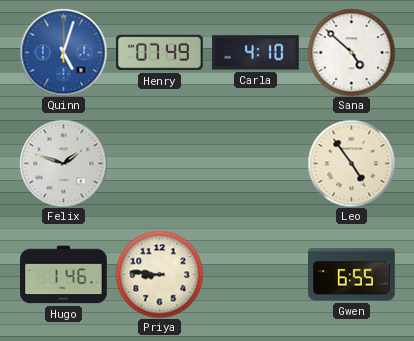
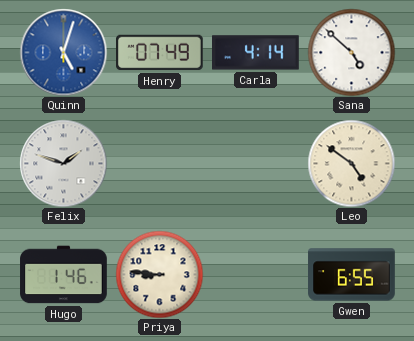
Carla: 4:10 -> 4:14 (256, 53)
Leo: 4:54 -> 4:51 (351, 163)
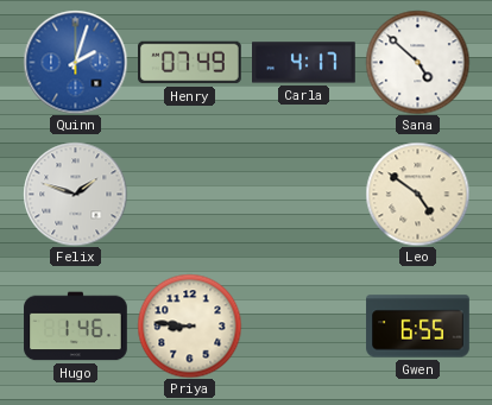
Quinn: 5:03 -> 2:03 (75, 62)
Carla: 4:14 -> 4:17 (304, 63)
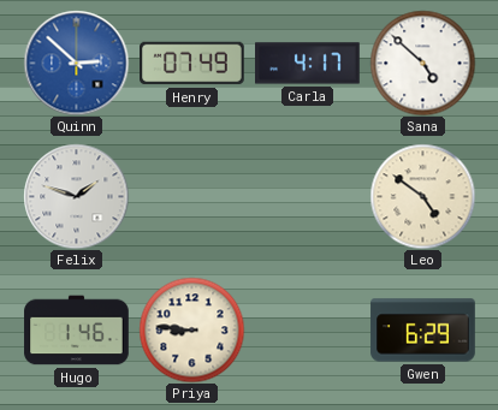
Quinn: 2:03 -> 2:52 (76, 63)
Gwen: 6:55 -> 6:29 (423, 331)
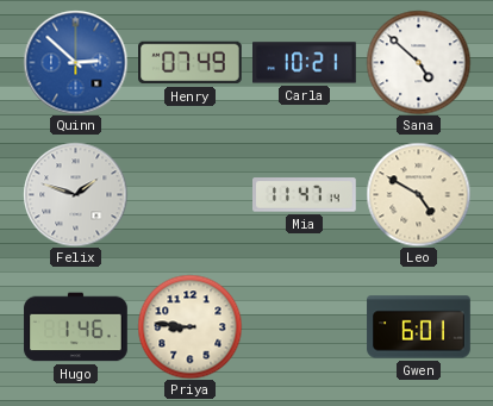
Carla: 4:17 -> 10:21 (305, 63)
Mia: none -> 11:47 (305, 195)
Leo: 4:51 -> 4:50 (418, 194)
Gwen: 6:29 -> 6:01 (419, 327)
